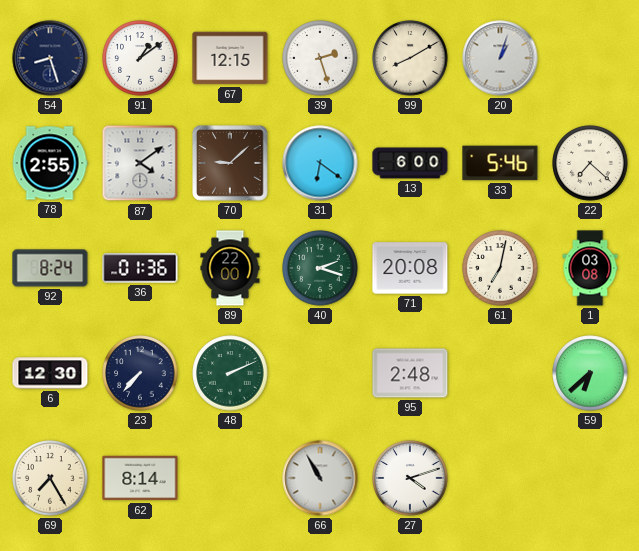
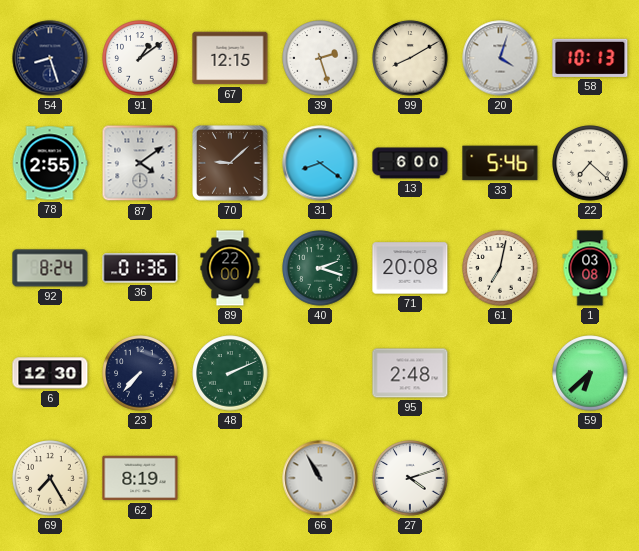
20: 1:03 -> 4:03 (500, 58)
58: none -> 10:13 (590, 58)
31: 6:21 -> 8:21 (320, 163)
62: 8:14 -> 8:19 (140, 478)
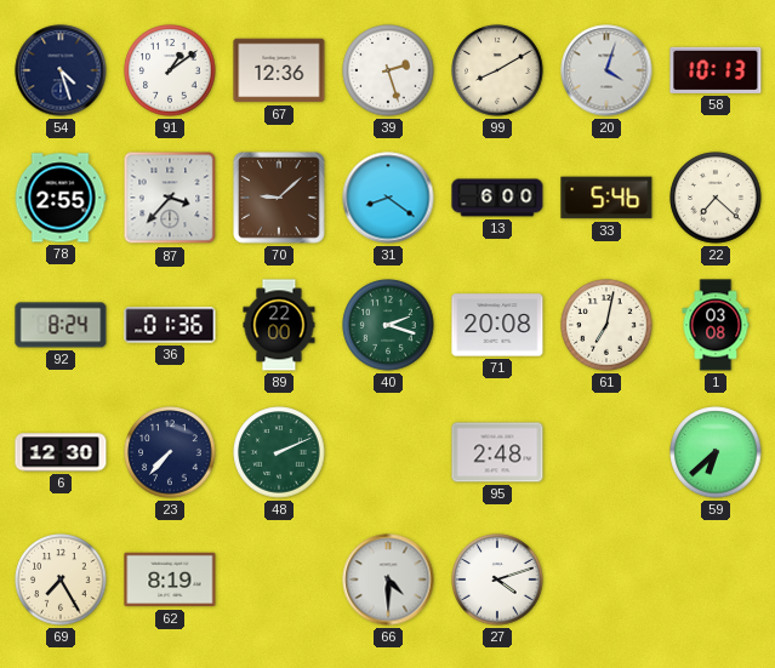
54: 8:27 -> 4:27 (61, 70)
67: 12:15 -> 12:36 (279, 70)
87: 4:09 -> 3:37 (170, 198)
66: 10:55 -> 4:30 (388, 579)
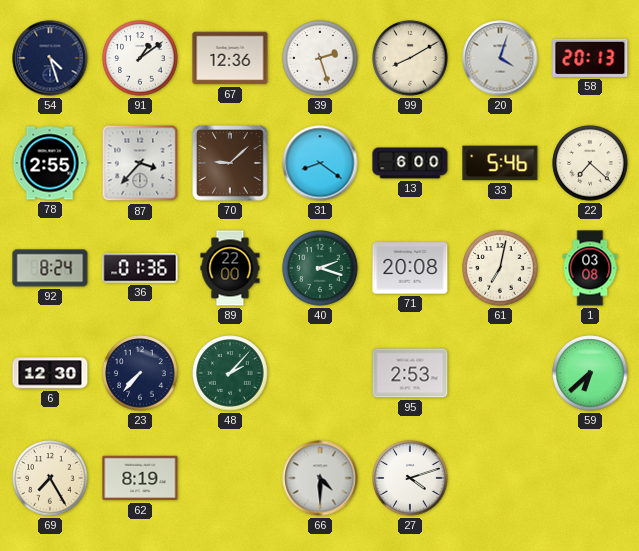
58: 10:13 -> 20:13 (590, 58)
48: 2:11 -> 2:07 (230, 373)
95: 2:48 -> 2:53 (410, 373)
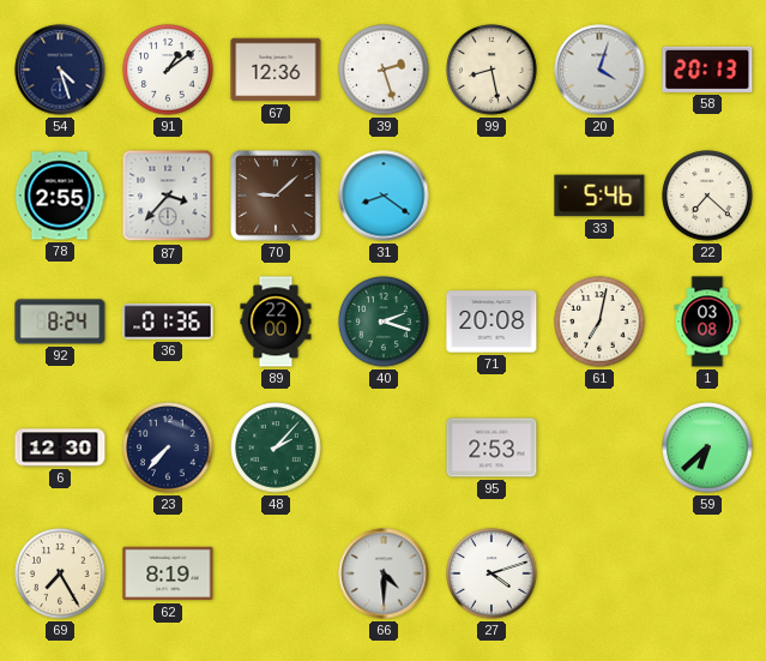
99: 8:10 -> 8:28 (491, 70)
13: 6:00 -> none (410, 163)
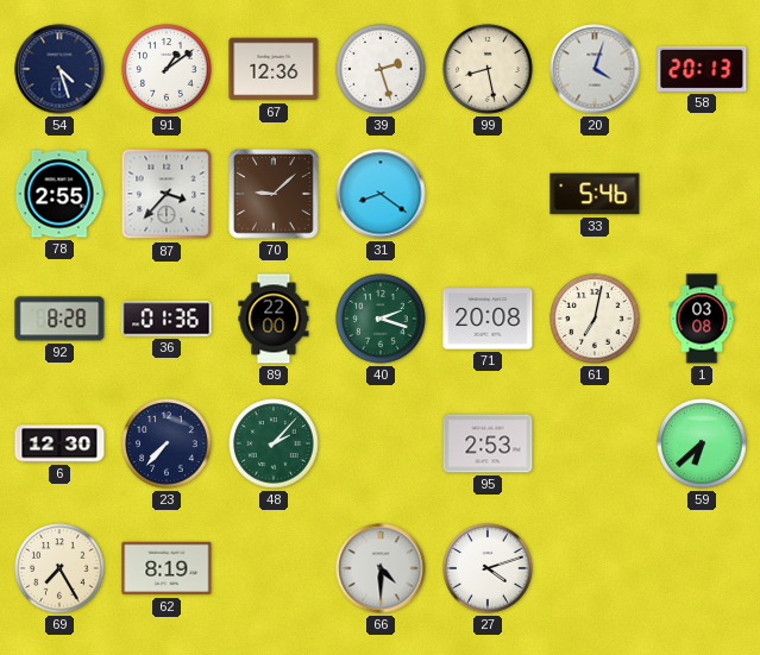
22: 7:22 -> none (707, 196)
92: 8:24 -> 8:28 (59, 319)
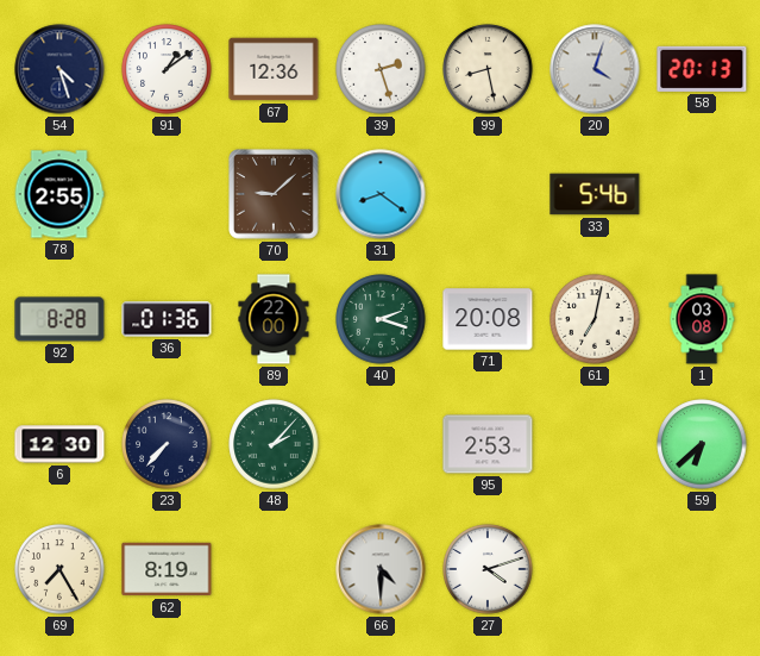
87: 3:37 -> none (167, 194)
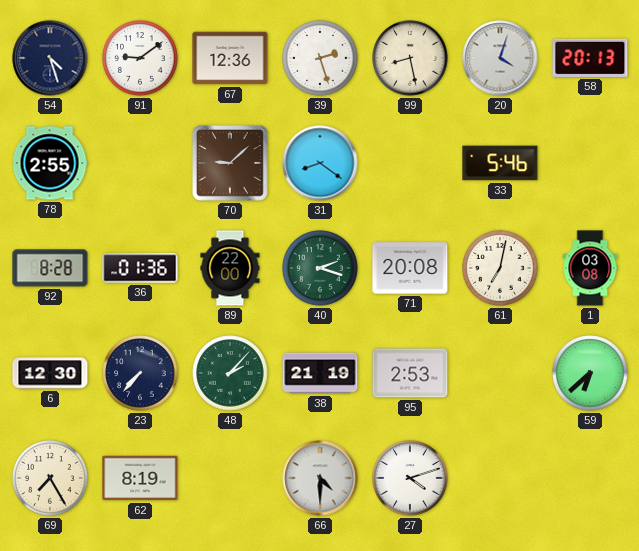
91: 1:09 -> 9:09 (140, 58)
38: none -> 21:19 (320, 373)
